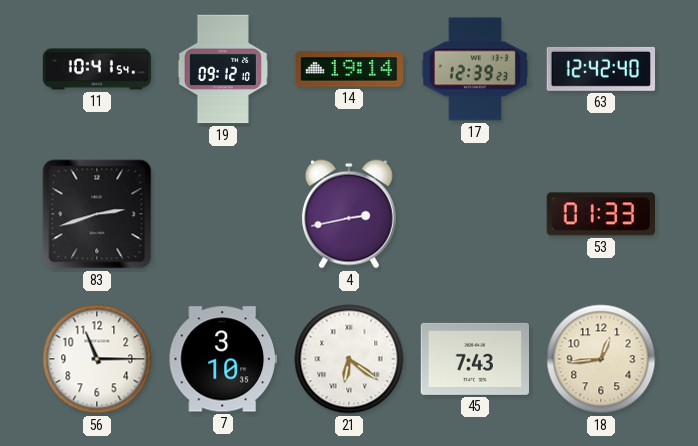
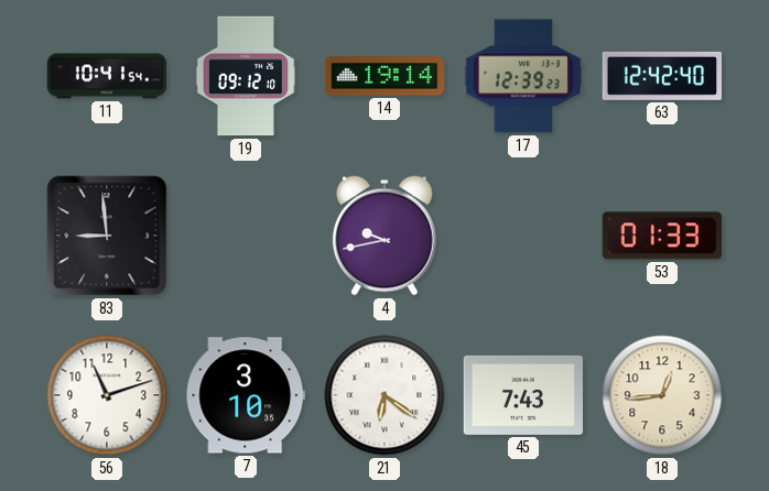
83: 2:42 -> 8:59 (107, 236)
4: 2:43 -> 9:43 (384, 236)
56: 11:15 -> 11:12 (107, 395)
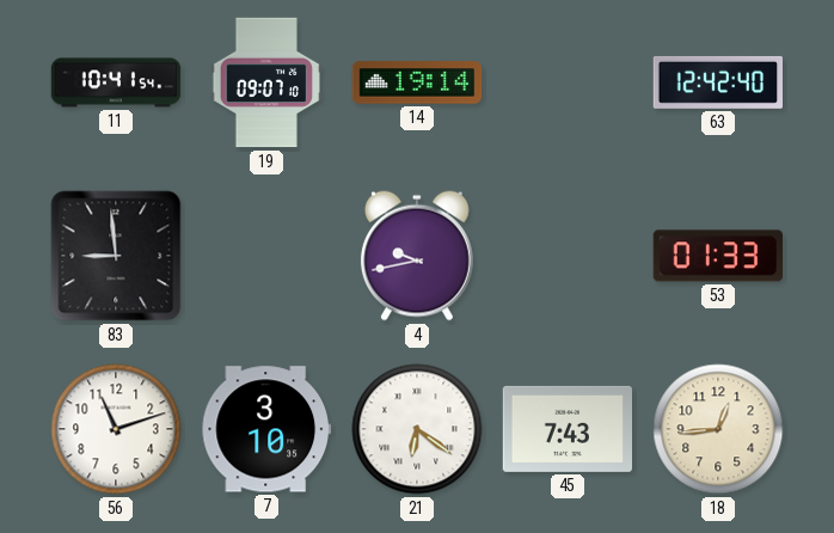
19: 09:12 -> 09:07 (265, 82)
17: 12:39 -> none (523, 76)
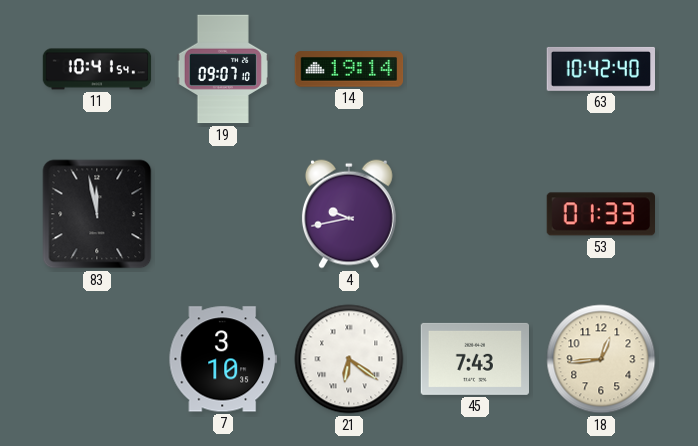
63: 12:42 -> 10:42 (600, 69)
83: 8:59 -> 11:58 (97, 214)
56: 11:12 -> none (116, 429)
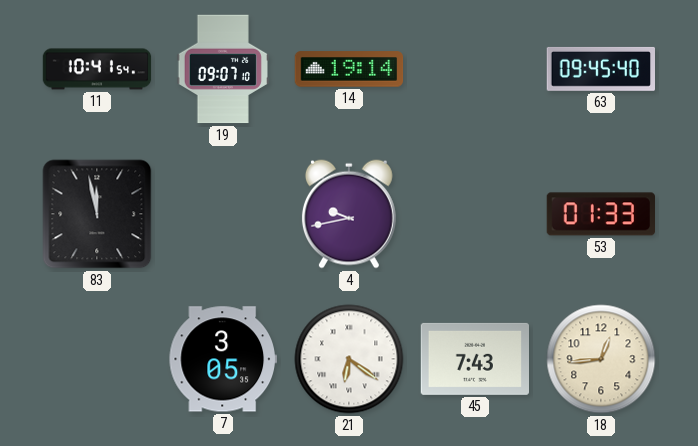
63: 10:42 -> 09:45 (600, 69)
7: 3:10 -> 3:05 (222, 359)
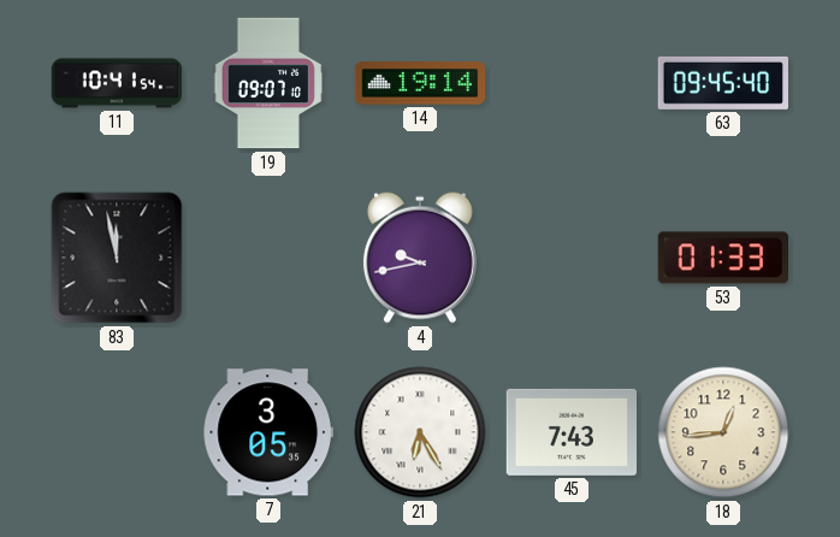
21: 6:21 -> 6:25 (420, 432)
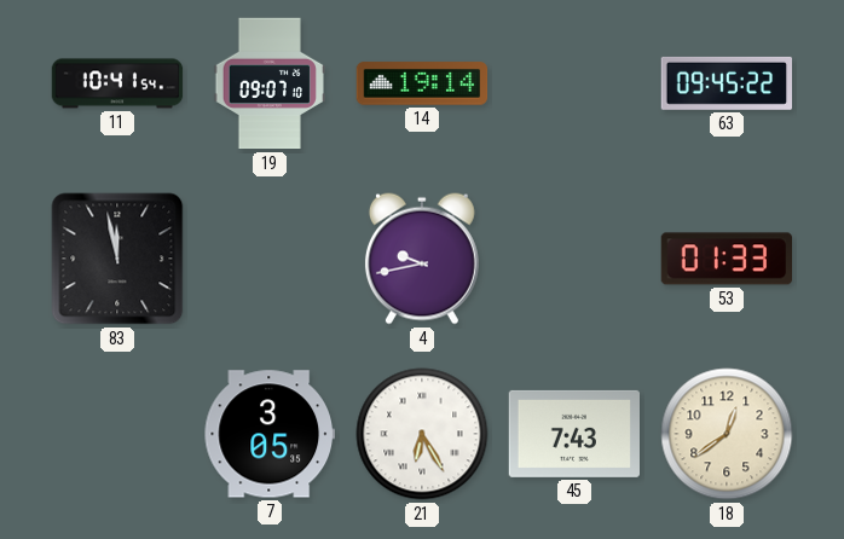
63: 09:45:40 -> 09:45:22 (726, 83)
18: 12:44 -> 12:39 (727, 434)
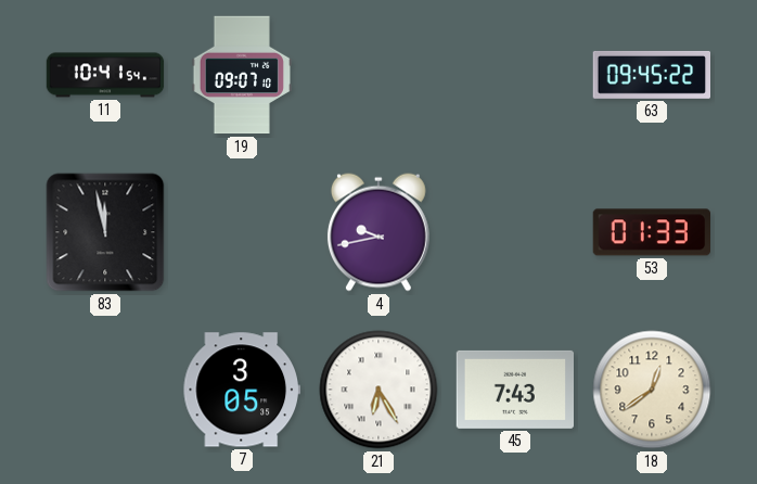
14: 19:14 -> none (422, 83)
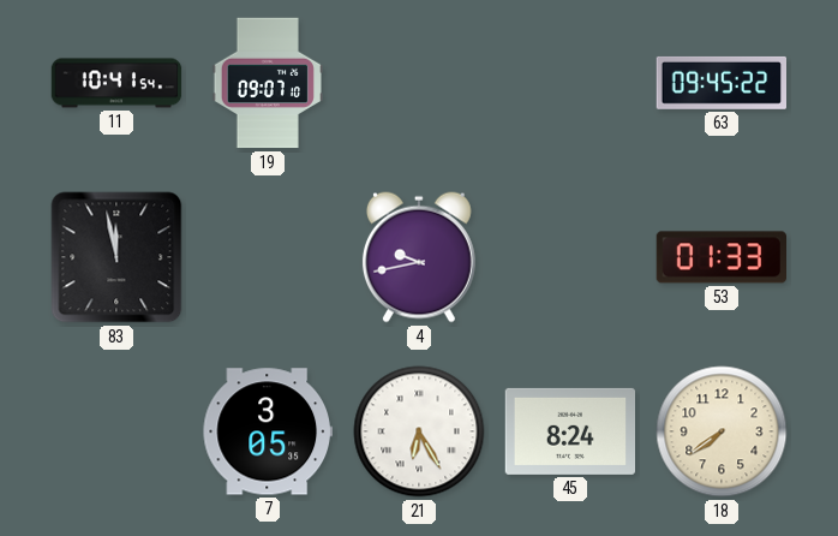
45: 7:43 -> 8:24 (569, 431)
18: 12:39 -> 7:39 (722, 431)
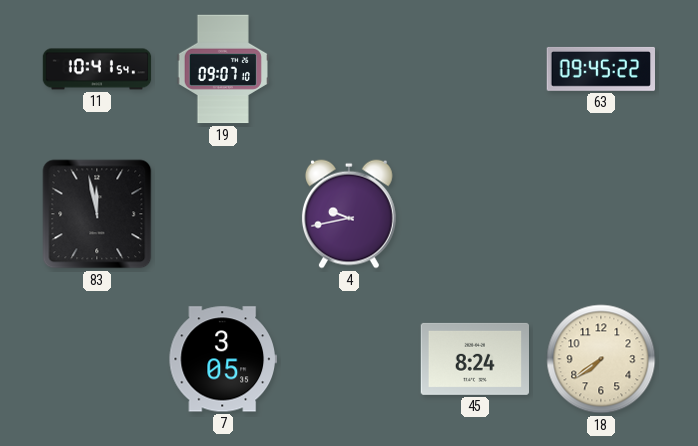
53: 01:33 -> none (720, 257)
21: 6:25 -> none (419, 431)
